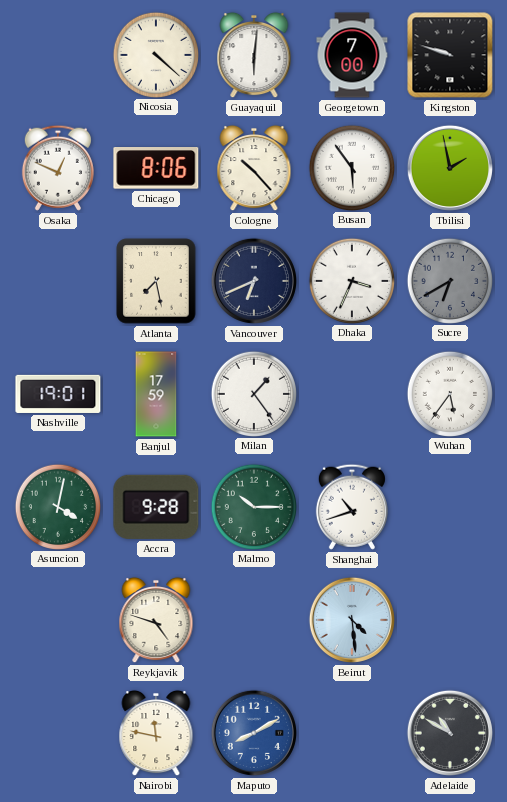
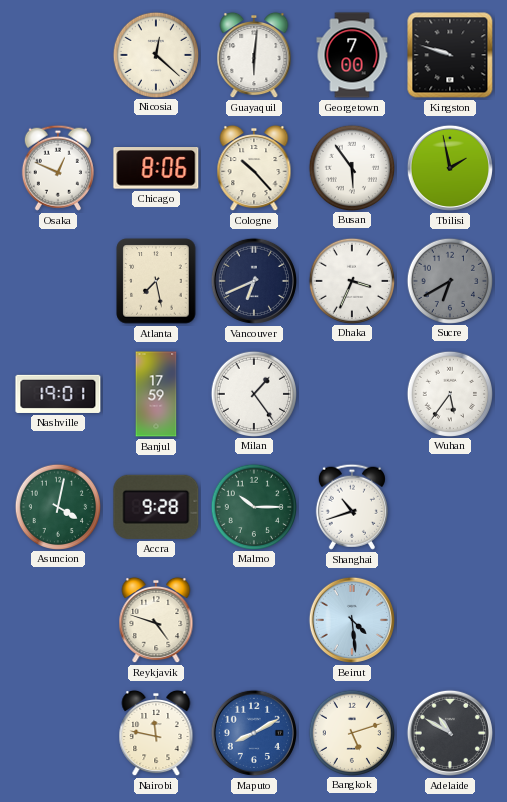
Nicosia: 4:22 -> 12:22 (155, 54)
Bangkok: none -> 5:12 (351, 732)
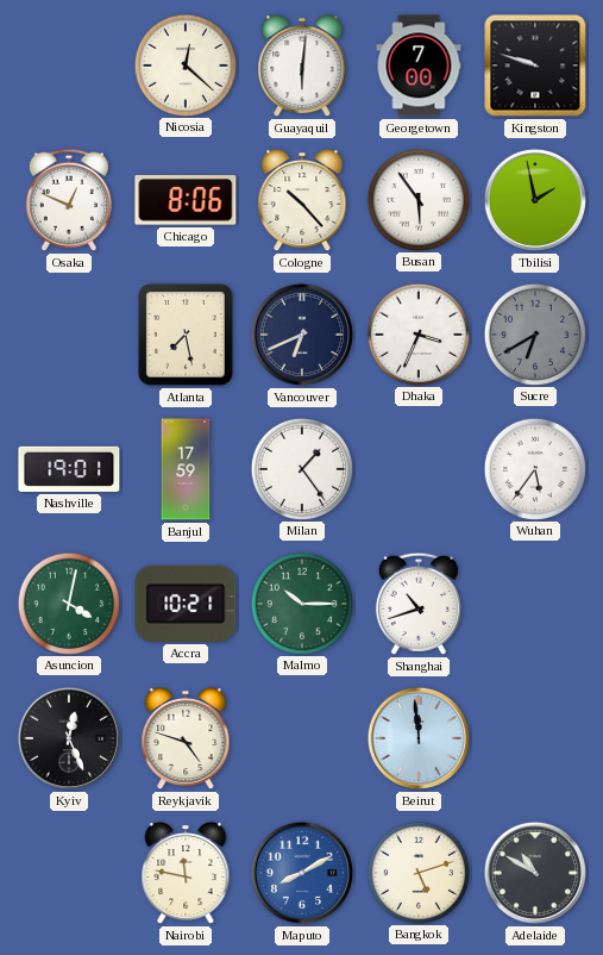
Accra: 9:28 -> 10:21 (186, 604)
Kyiv: none -> 12:26 (69, 738)
Beirut: 4:29 -> 11:59 (419, 738)
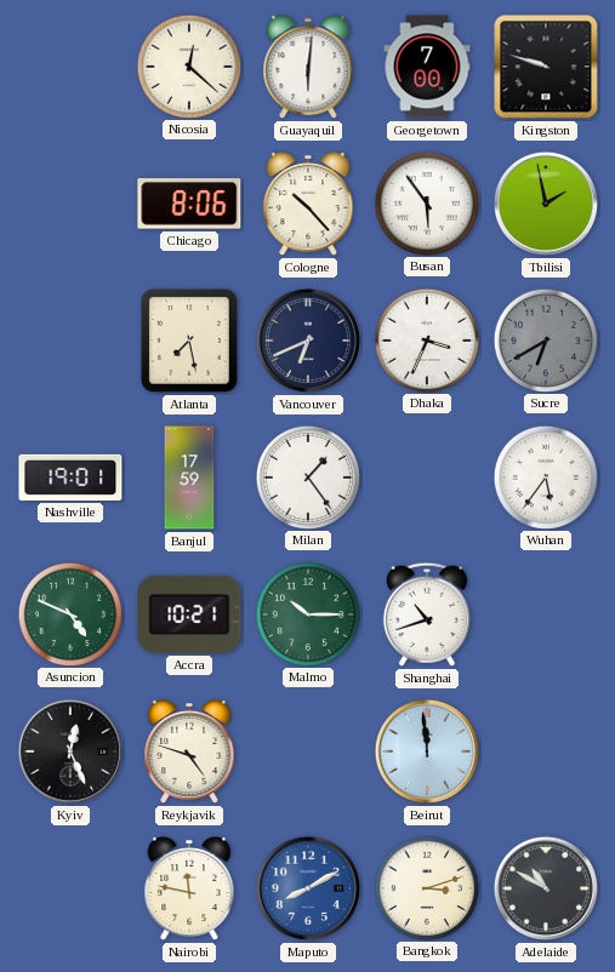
Osaka: 12:49 -> none (69, 200)
Asuncion: 4:02 -> 4:49 (69, 613)
Bangkok: 5:12 -> 3:12 (426, 887)
